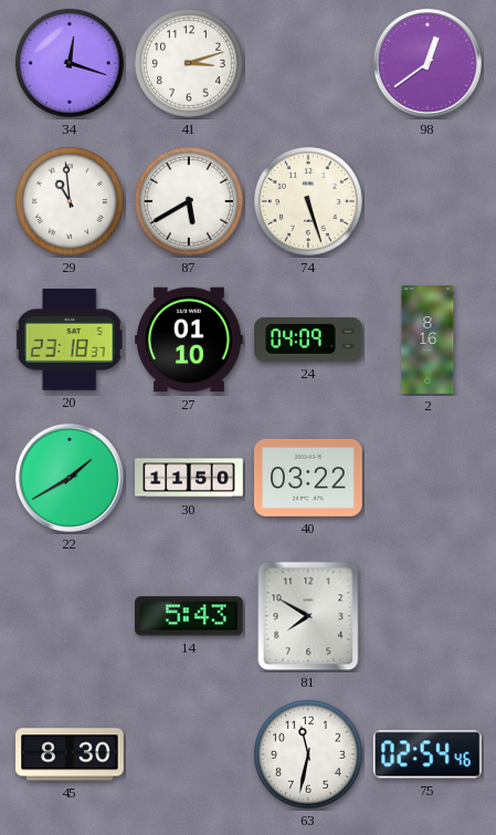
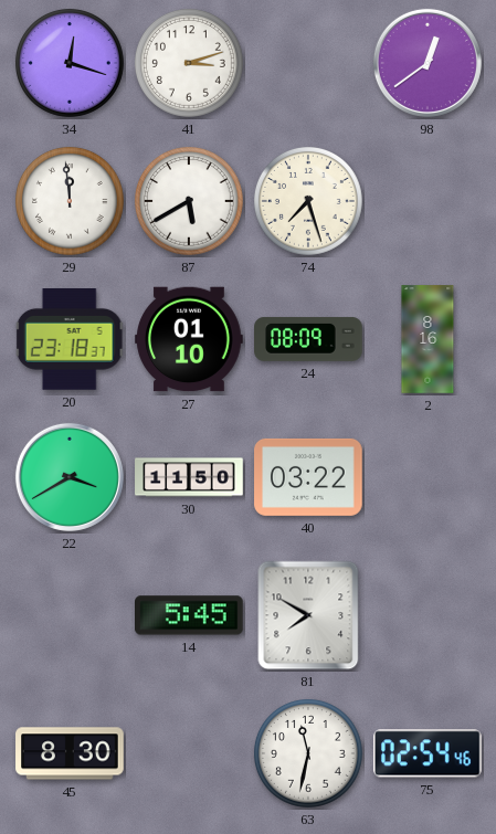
29: 10:59 -> 11:59 (70, 201)
74: 5:27 -> 7:27 (308, 201)
24: 04:09 -> 08:09 (308, 339)
22: 1:40 -> 3:40 (70, 477)
14: 5:43 -> 5:45 (190, 615)
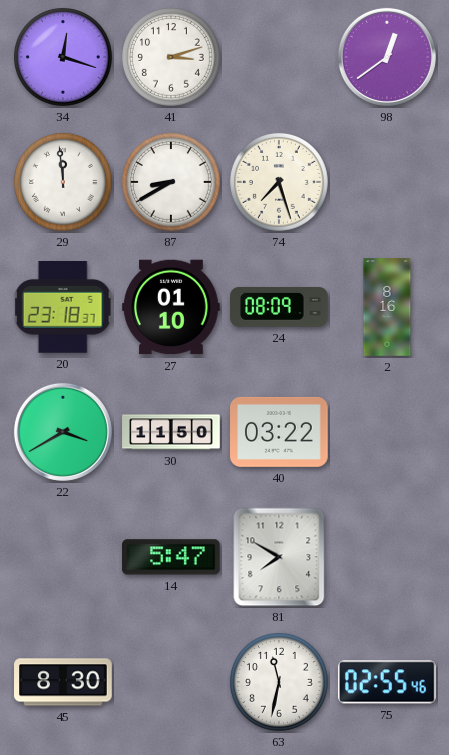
87: 5:40 -> 8:40 (171, 182)
14: 5:45 -> 5:47 (172, 557)
75: 02:54 -> 02:55 (387, 682)
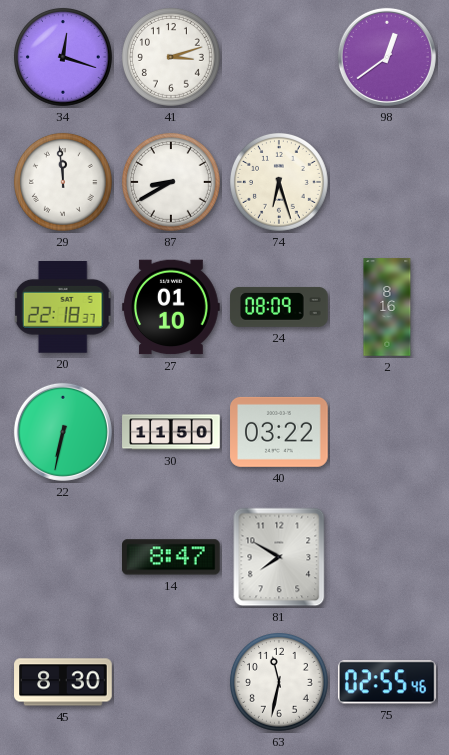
74: 7:27 -> 6:27 (279, 182)
20: 23:18 -> 22:18 (63, 308)
22: 3:40 -> 6:32 (63, 432)
14: 5:47 -> 8:47 (172, 557)
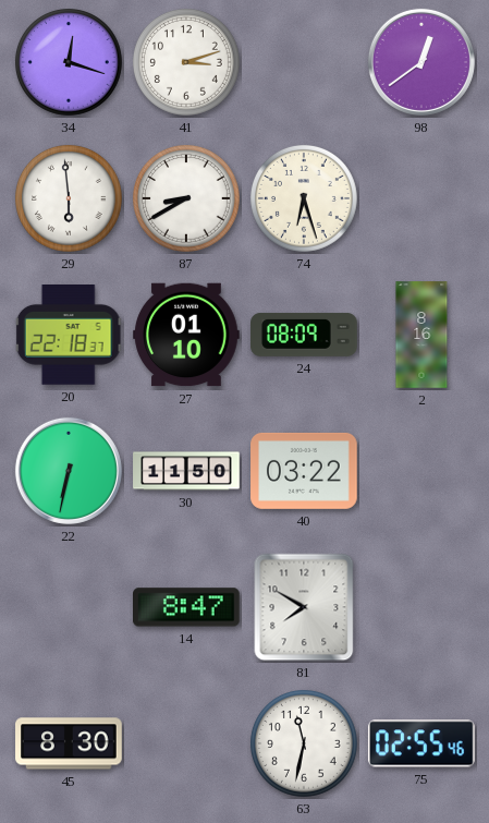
29: 11:59 -> 5:59 (69, 198)
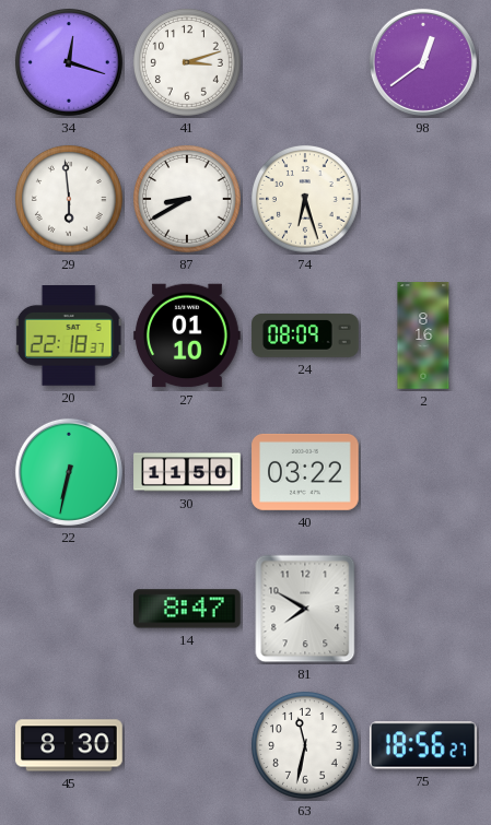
75: 02:55 -> 18:56 (423, 745)
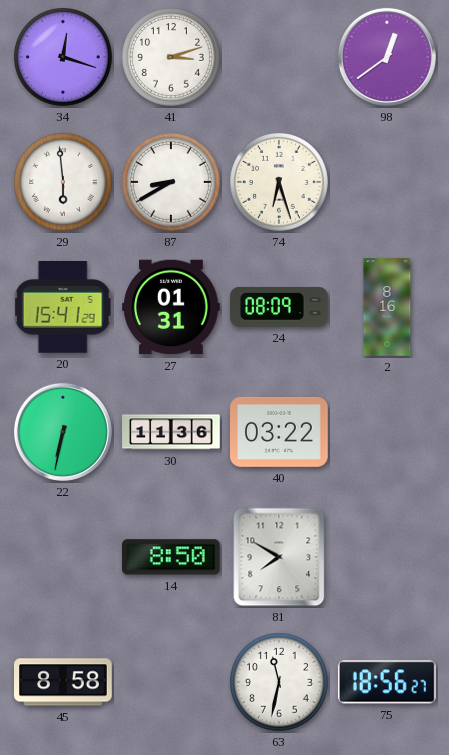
20: 22:18 -> 15:41 (63, 308)
27: 01:10 -> 01:31 (171, 307)
30: 11:50 -> 11:36 (171, 432)
14: 8:47 -> 8:50 (172, 557)
45: 8:30 -> 8:58 (63, 682)
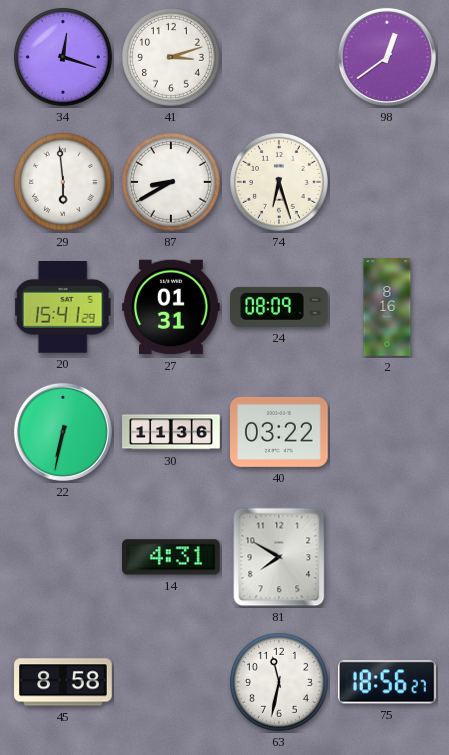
14: 8:50 -> 4:31 (172, 557)
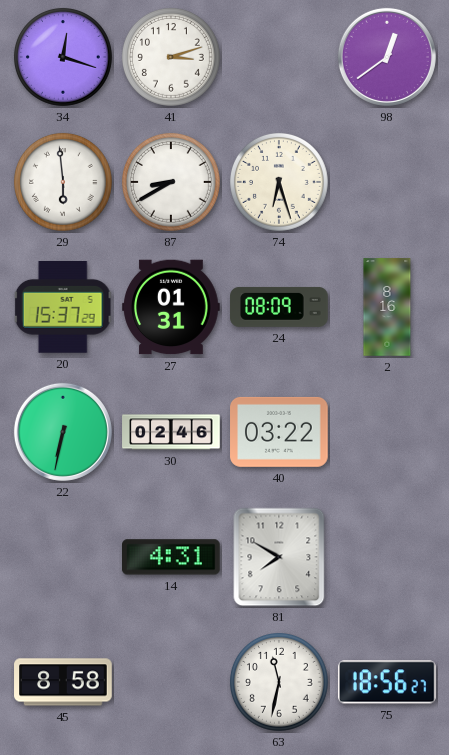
20: 15:41 -> 15:37 (63, 308)
30: 11:36 -> 02:46 (171, 432)
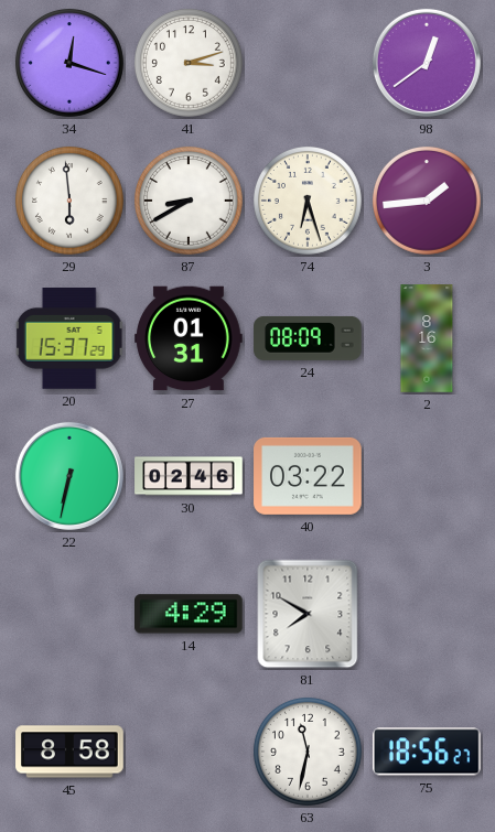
3: none -> 1:44 (427, 201)
14: 4:31 -> 4:29 (190, 614)
